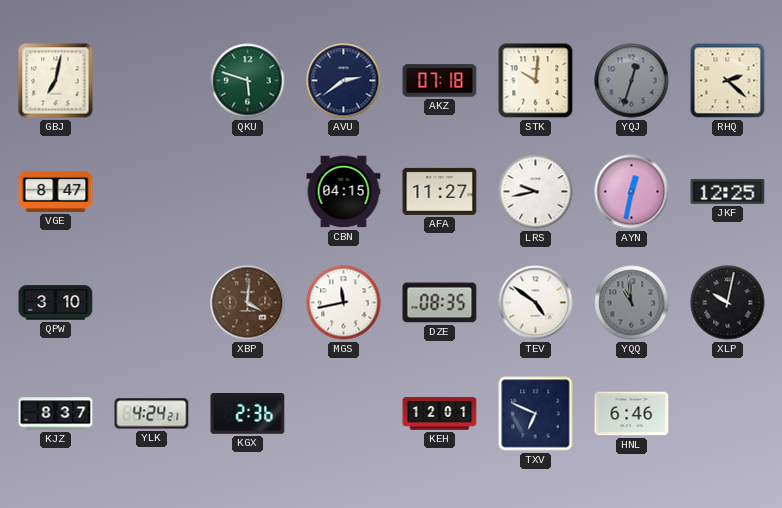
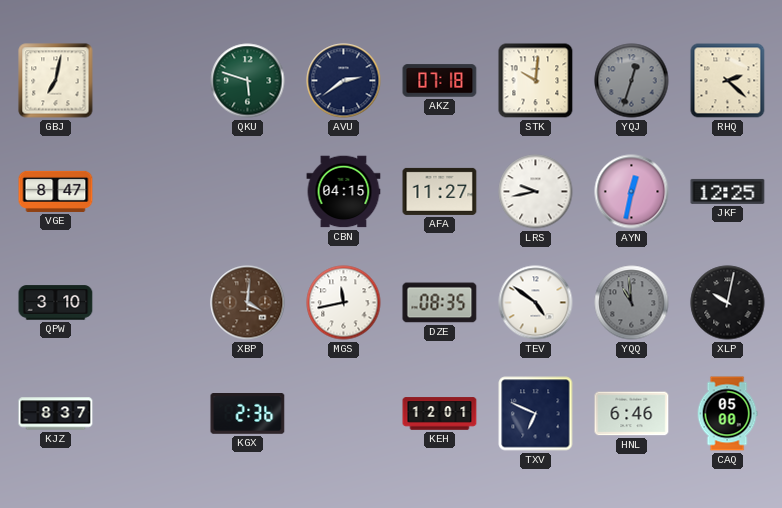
YLK: 4:24 -> none (152, 414)
CAQ: none -> 05:00 (727, 414)
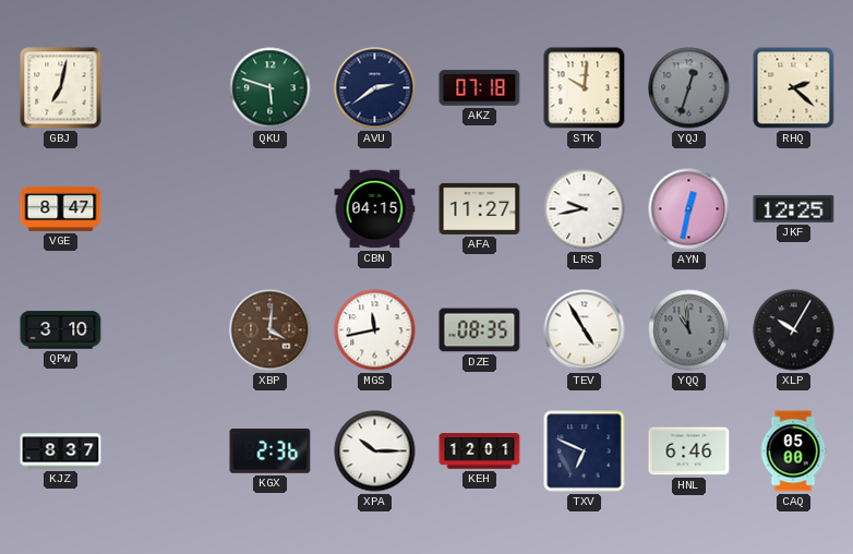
TEV: 4:51 -> 4:55 (585, 330)
XLP: 10:02 -> 10:05 (794, 330)
XPA: none -> 10:15 (375, 451)
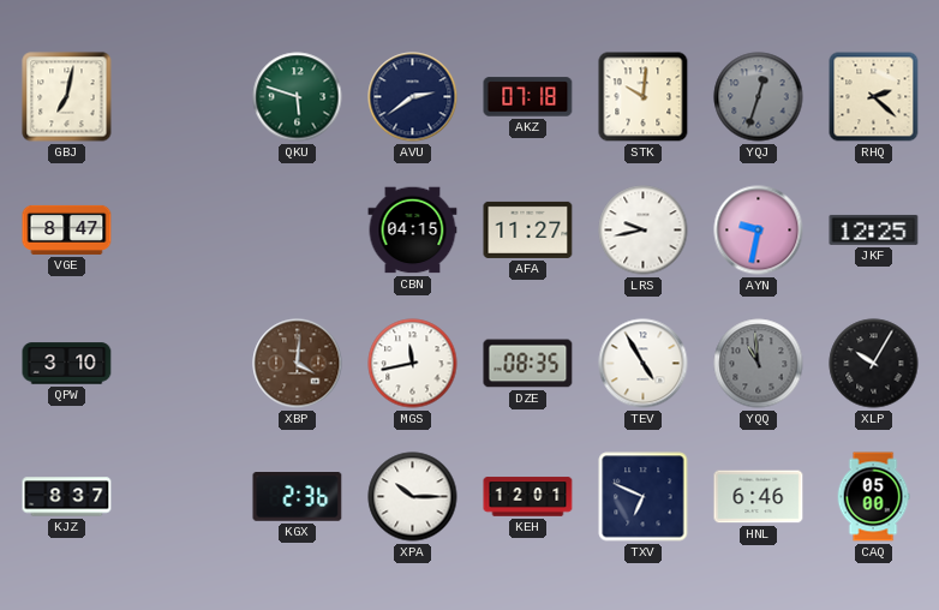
AYN: 12:32 -> 9:32 (759, 231)
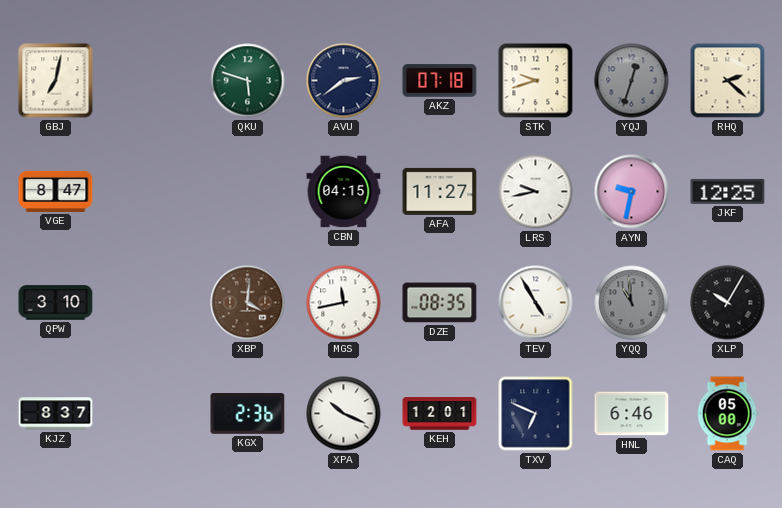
STK: 10:01 -> 9:42 (536, 81)
XPA: 10:15 -> 10:19 (344, 414)
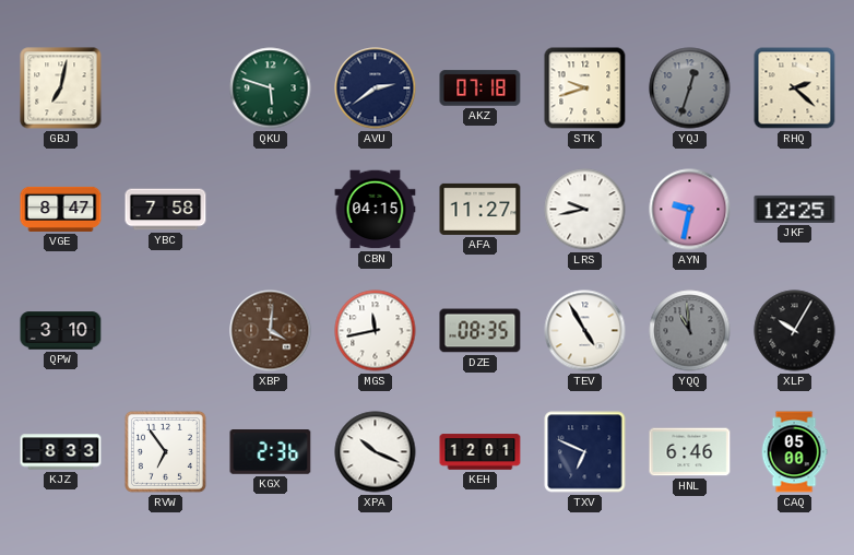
YBC: none -> 7:58 (166, 210)
KJZ: 8:37 -> 8:33 (61, 452)
RVW: none -> 6:54 (165, 451)
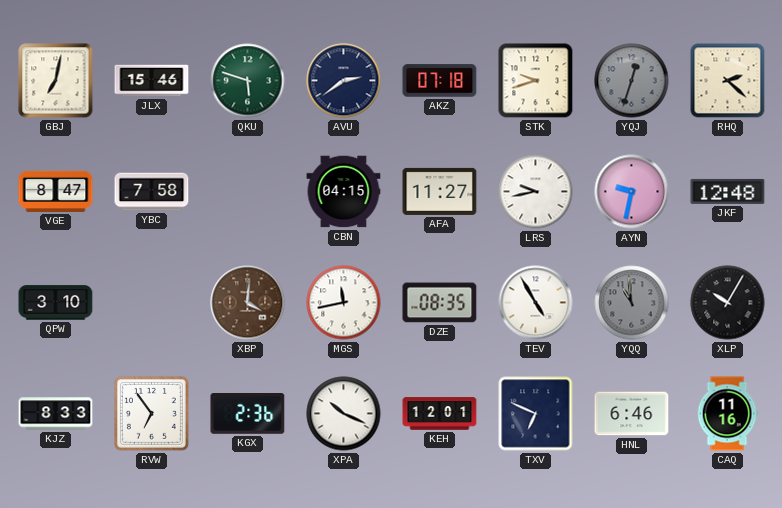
JLX: none -> 15:46 (152, 81)
JKF: 12:25 -> 12:48 (728, 191)
CAQ: 05:00 -> 11:16 (727, 414)
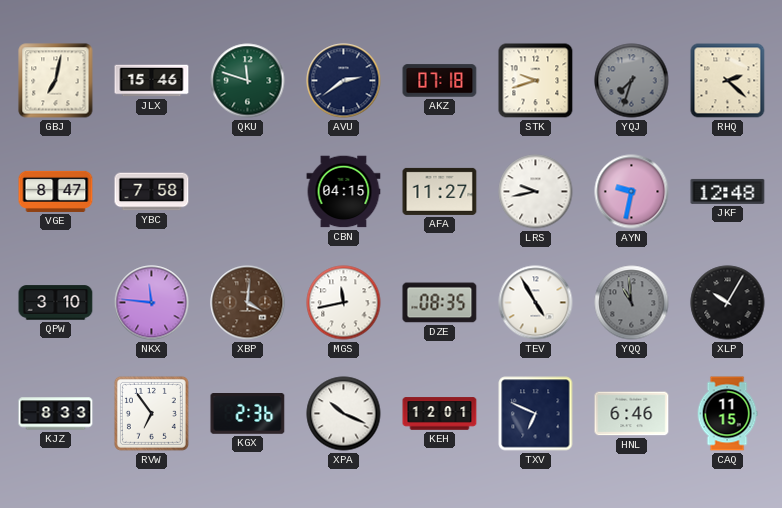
QKU: 5:48 -> 11:48 (248, 81)
YQJ: 12:33 -> 7:33 (632, 81)
NKX: none -> 11:46 (152, 303)
CAQ: 11:16 -> 11:15 (727, 414)
